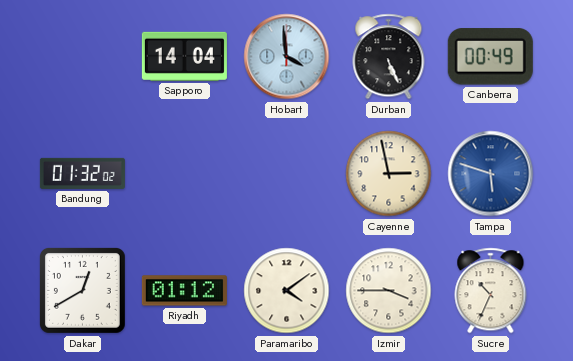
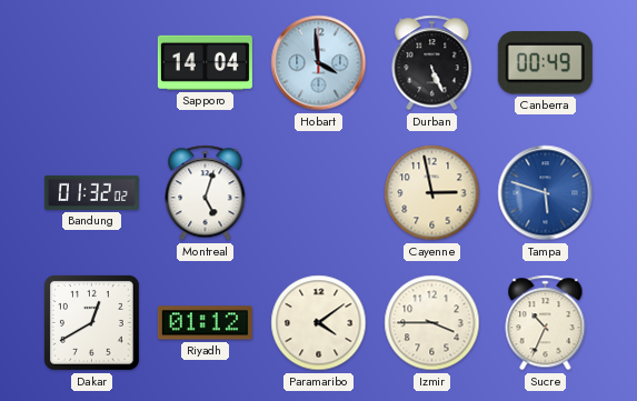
Montreal: none -> 5:03 (206, 193)
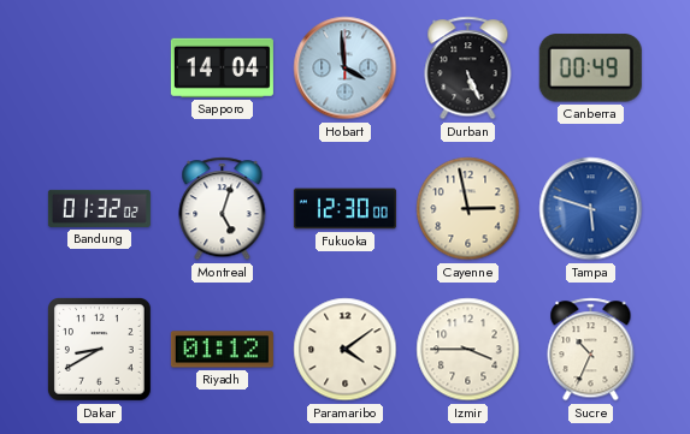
Fukuoka: none -> 12:30 (344, 209)
Dakar: 12:40 -> 8:40 (99, 349)
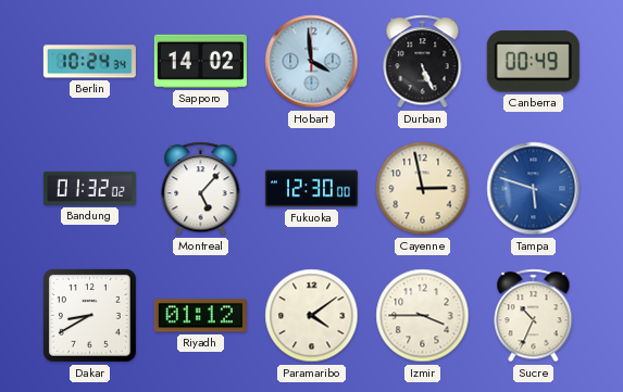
Berlin: none -> 10:24 (89, 62)
Sapporo: 14:04 -> 14:02 (200, 61)
Montreal: 5:03 -> 5:07 (201, 189)
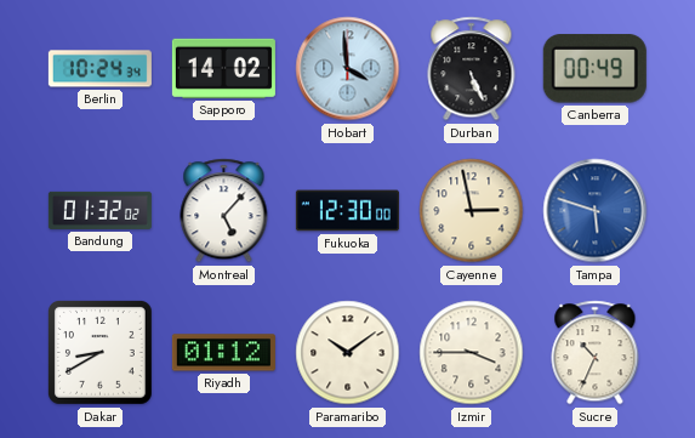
Paramaribo: 4:09 -> 10:09 (348, 353)
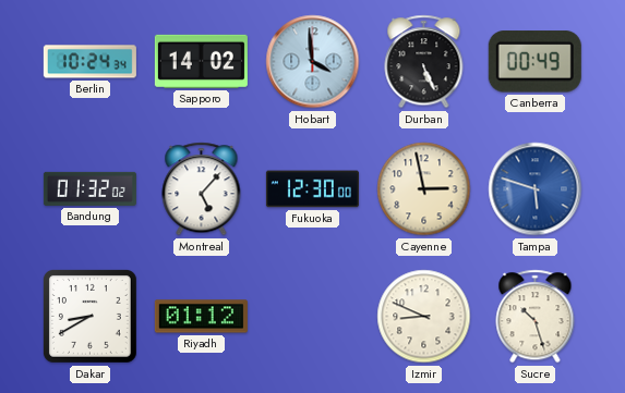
Paramaribo: 10:09 -> none (348, 353)
Izmir: 3:45 -> 8:49 (424, 317)
Sucre: 10:34 -> 10:27 (536, 317)
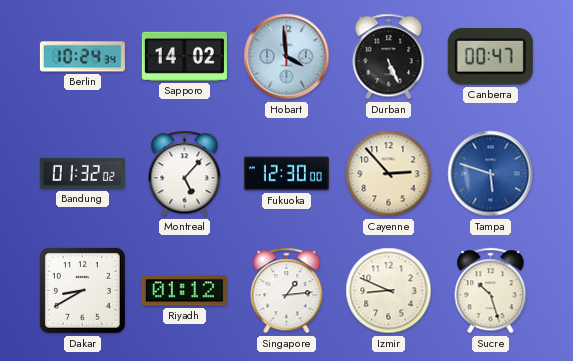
Canberra: 00:49 -> 00:47 (490, 57)
Cayenne: 2:58 -> 2:53 (389, 174)
Singapore: none -> 1:14 (287, 291)
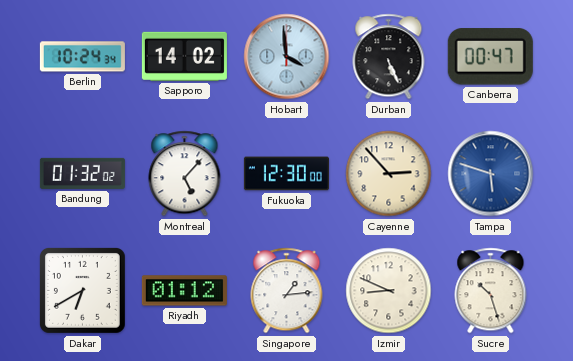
Dakar: 8:40 -> 6:40 (82, 290)
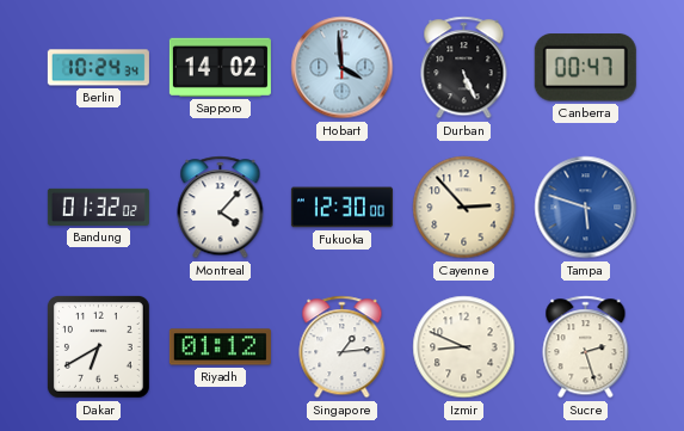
Montreal: 5:07 -> 4:07 (221, 208)
Sucre: 10:27 -> 2:27 (586, 347)
